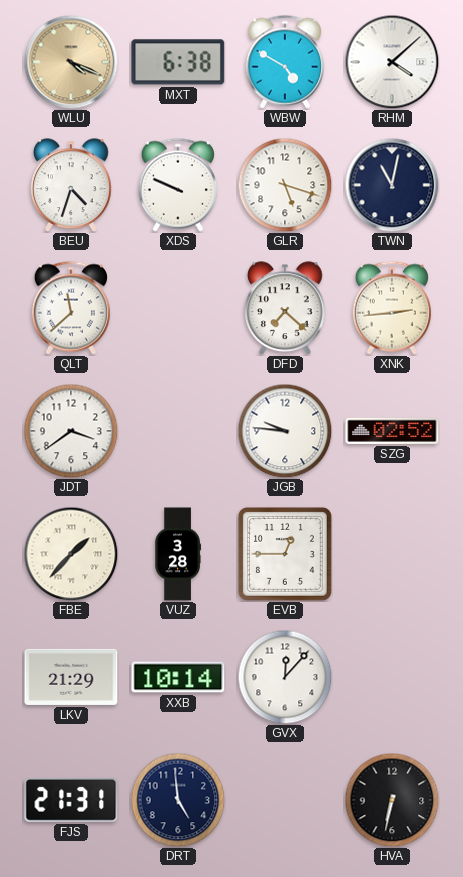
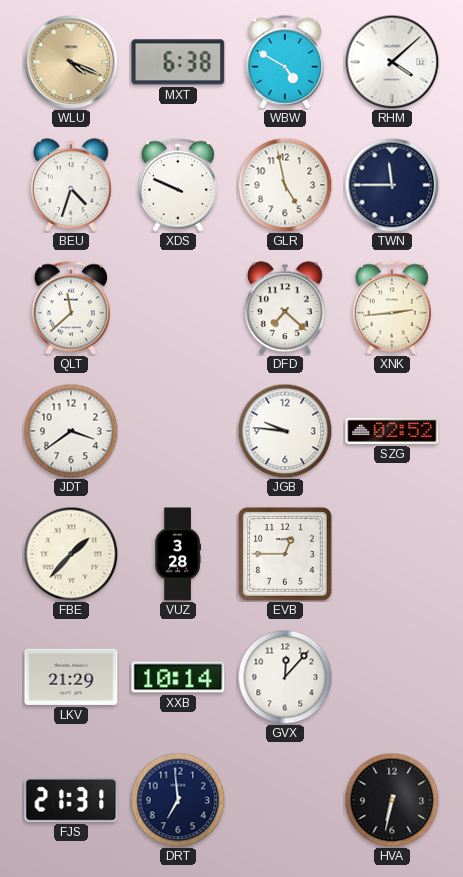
GLR: 5:18 -> 4:58 (285, 185)
TWN: 11:02 -> 11:45 (392, 185)
DRT: 4:59 -> 6:59 (178, 800)
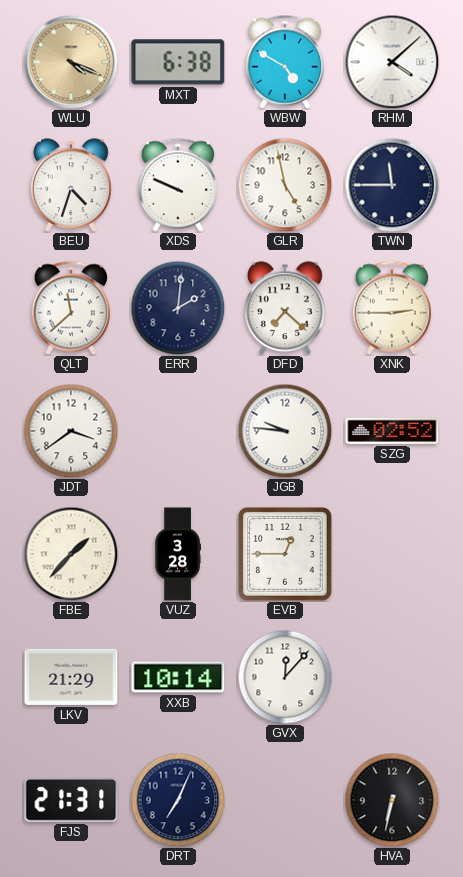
ERR: none -> 2:01 (178, 308)
XNK: 2:44 -> 2:45 (392, 308)
DRT: 6:59 -> 7:04 (178, 800)
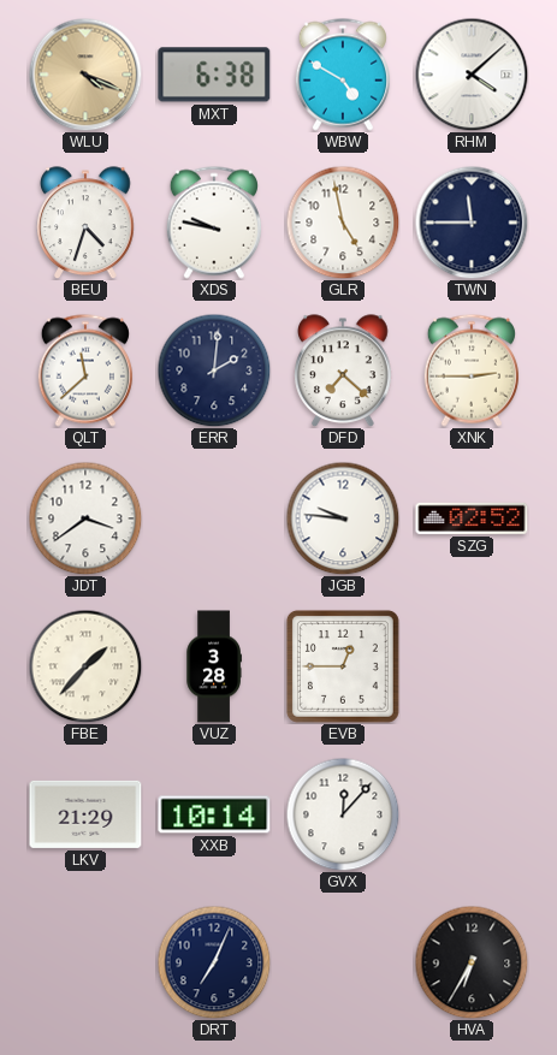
XDS: 9:49 -> 9:47 (214, 223)
FJS: 21:31 -> none (71, 800)
HVA: 6:32 -> 6:35 (472, 962)
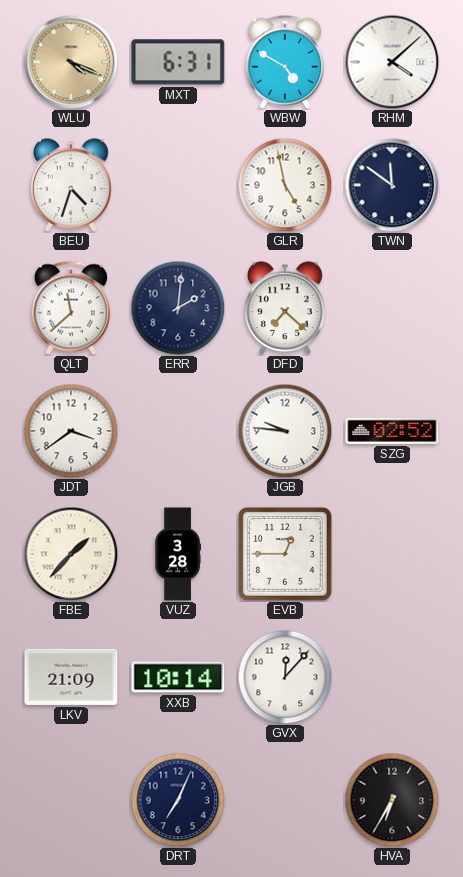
MXT: 6:38 -> 6:31 (178, 62)
XDS: 9:47 -> none (214, 223)
TWN: 11:45 -> 11:51 (392, 185)
XNK: 2:45 -> none (472, 371)
LKV: 21:29 -> 21:09 (71, 677)
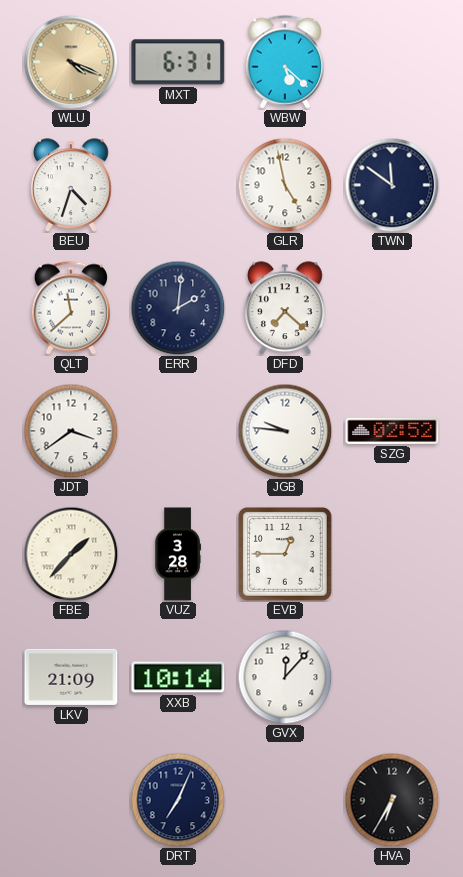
WBW: 4:50 -> 5:22 (285, 62)
RHM: 4:08 -> none (392, 62)
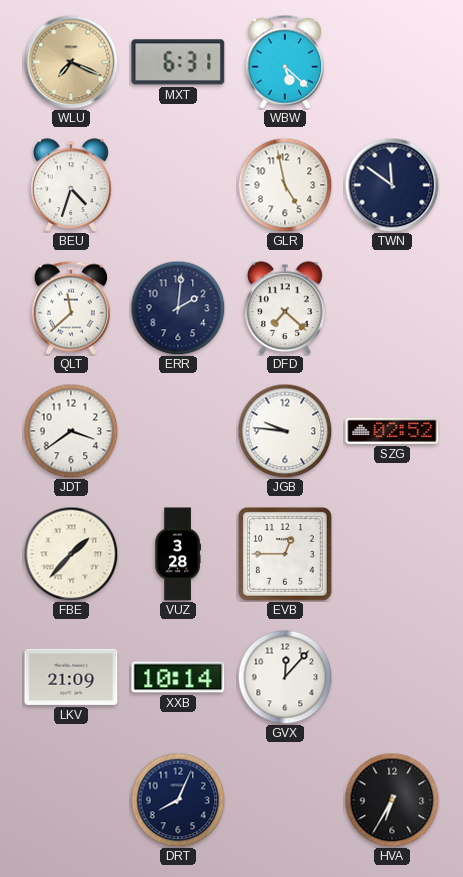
WLU: 4:19 -> 7:19 (71, 62)
DRT: 7:04 -> 8:04 (178, 800)
